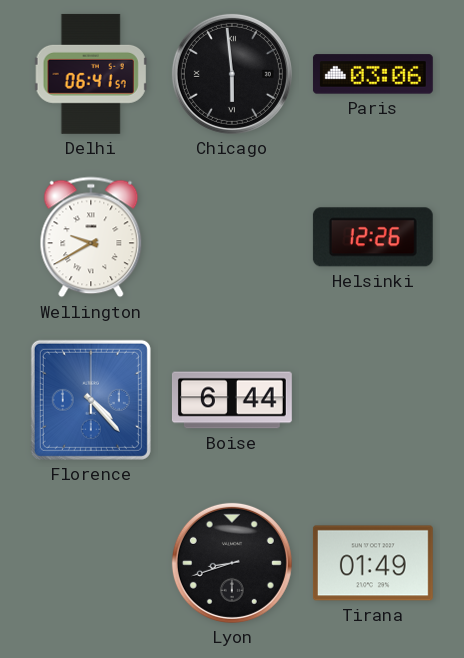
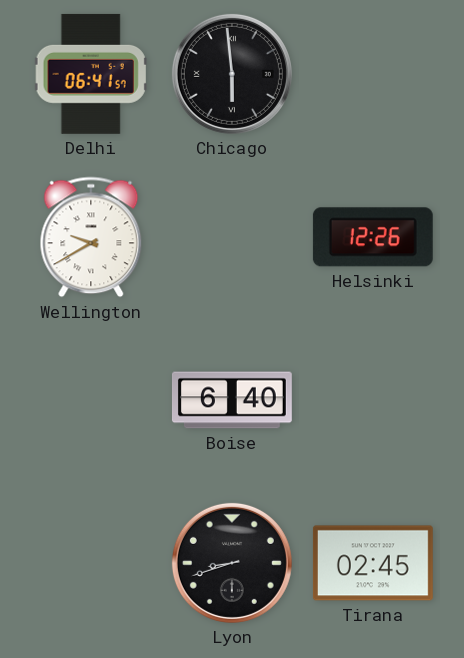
Paris: 03:06 -> none (373, 74)
Florence: 4:23 -> none (91, 400)
Boise: 6:44 -> 6:40 (232, 400)
Tirana: 01:49 -> 02:45 (373, 563)
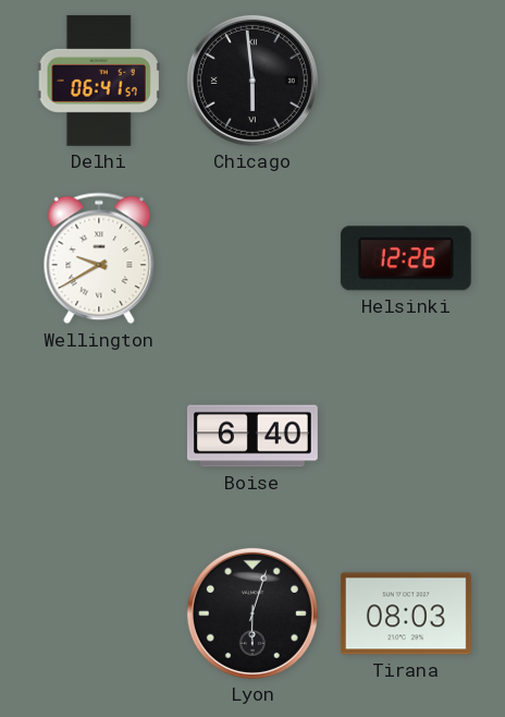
Lyon: 8:42 -> 6:03 (253, 613)
Tirana: 02:45 -> 08:03 (406, 613)
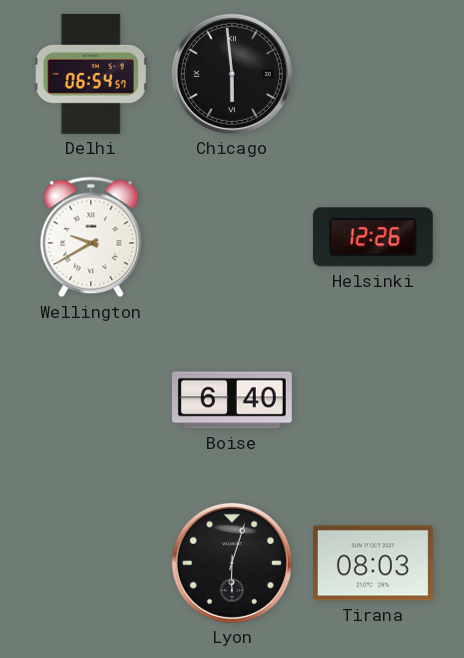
Delhi: 06:41 -> 06:54 (91, 74)
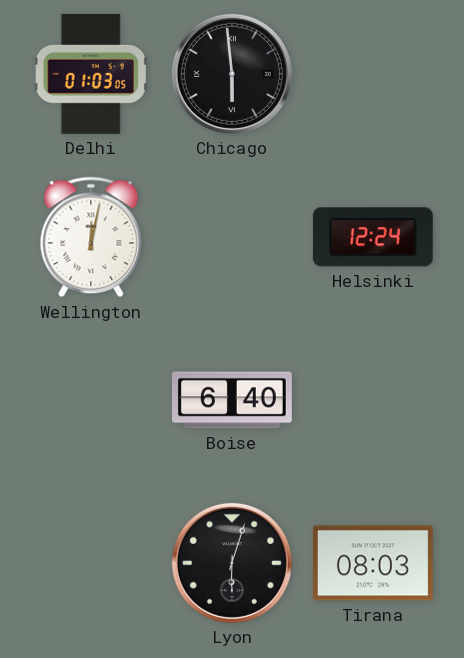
Delhi: 06:54 -> 01:03 (91, 74)
Wellington: 9:40 -> 12:02 (91, 237)
Helsinki: 12:26 -> 12:24 (373, 237)
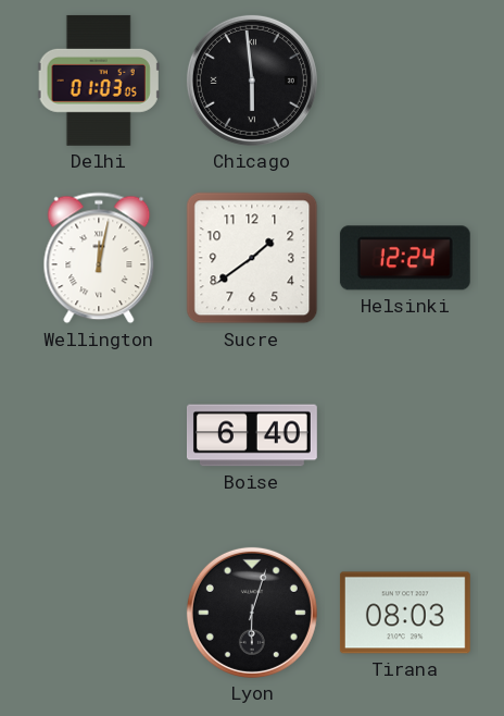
Sucre: none -> 1:39 (252, 258)
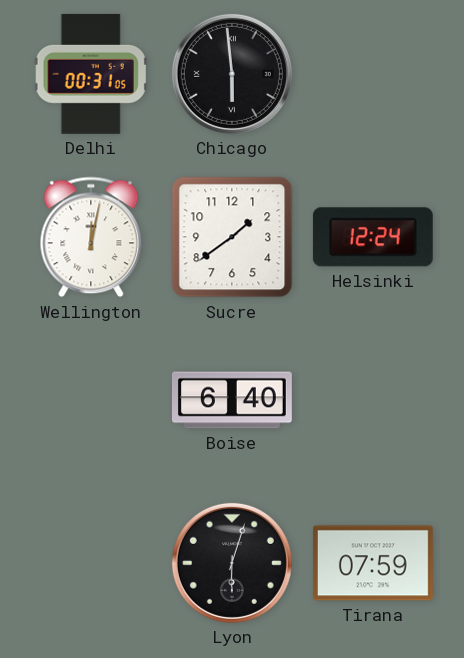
Delhi: 01:03 -> 00:31 (91, 74)
Tirana: 08:03 -> 07:59 (373, 563)
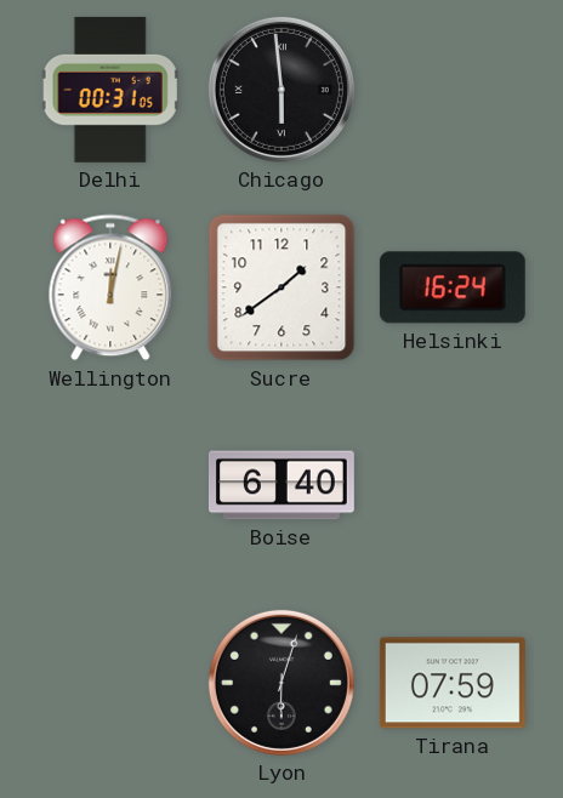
Helsinki: 12:24 -> 16:24 (453, 287)
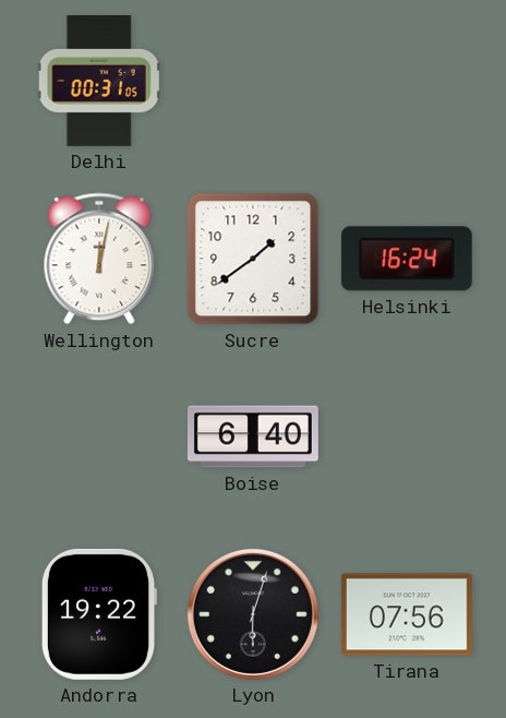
Chicago: 5:59 -> none (281, 90)
Andorra: none -> 19:22 (99, 614)
Tirana: 07:59 -> 07:56 (407, 614)
